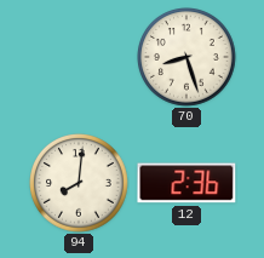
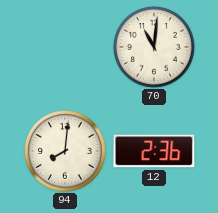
70: 8:27 -> 11:01 (155, 48)
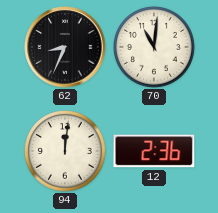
62: none -> 8:34 (65, 47)
94: 8:01 -> 12:01 (66, 152)
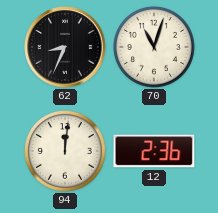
70: 11:01 -> 11:03 (155, 48)
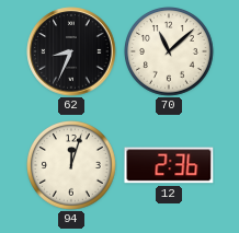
70: 11:03 -> 11:08 (170, 53)
94: 12:01 -> 12:03 (72, 166)
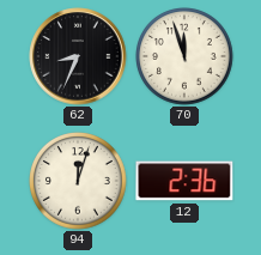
70: 11:08 -> 11:57 (186, 57)
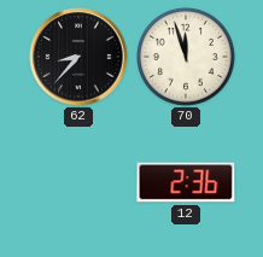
62: 8:34 -> 8:37 (78, 57)
94: 12:03 -> none (79, 182)
